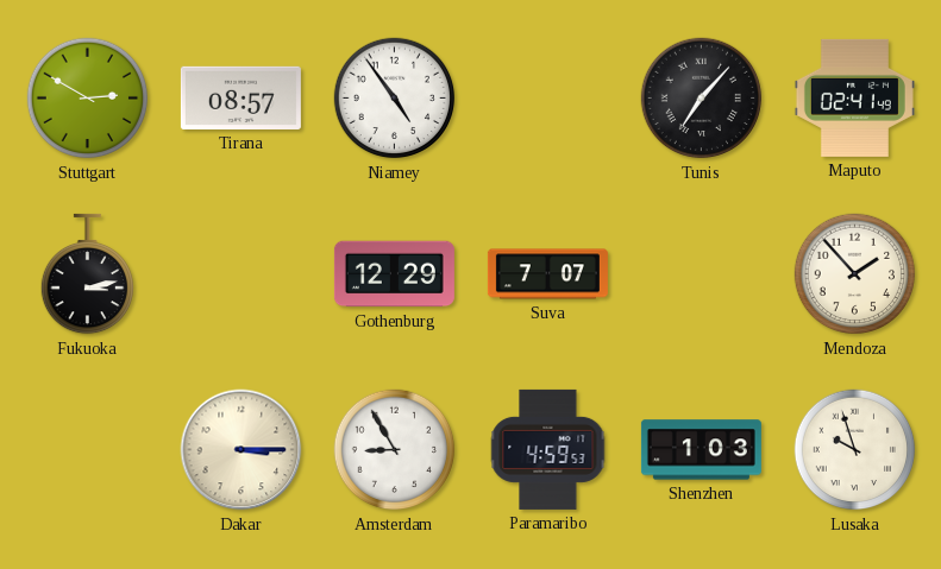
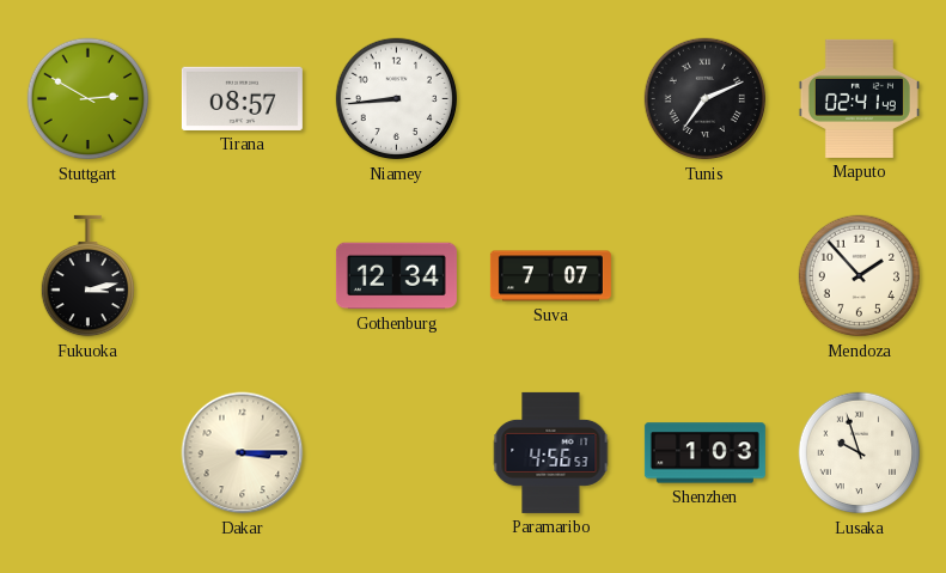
Niamey: 4:54 -> 8:44 (397, 99)
Tunis: 7:07 -> 7:11 (706, 99)
Gothenburg: 12:29 -> 12:34 (396, 276)
Amsterdam: 8:55 -> none (395, 450)
Paramaribo: 4:59 -> 4:56 (551, 452)
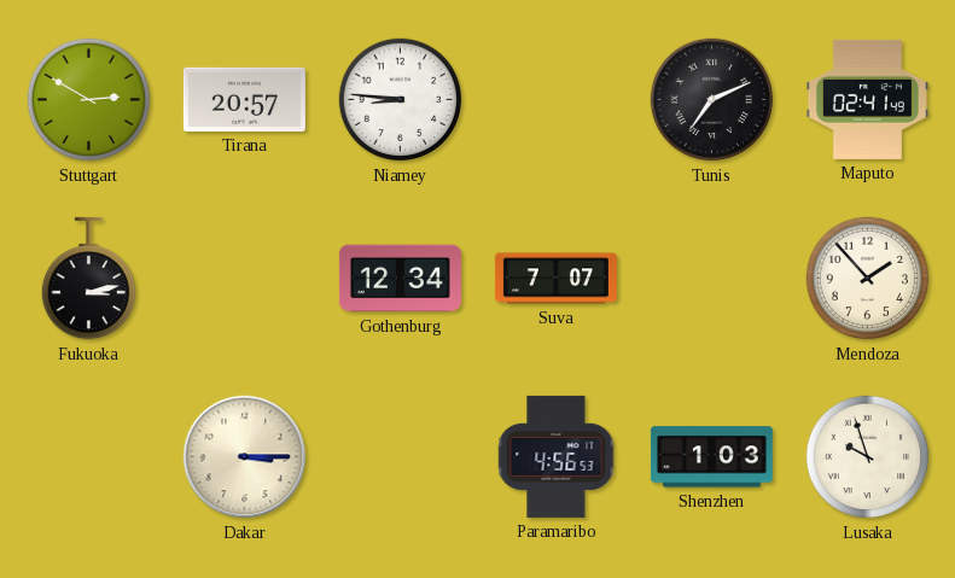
Tirana: 08:57 -> 20:57 (244, 99)
Niamey: 8:44 -> 8:46 (401, 100)
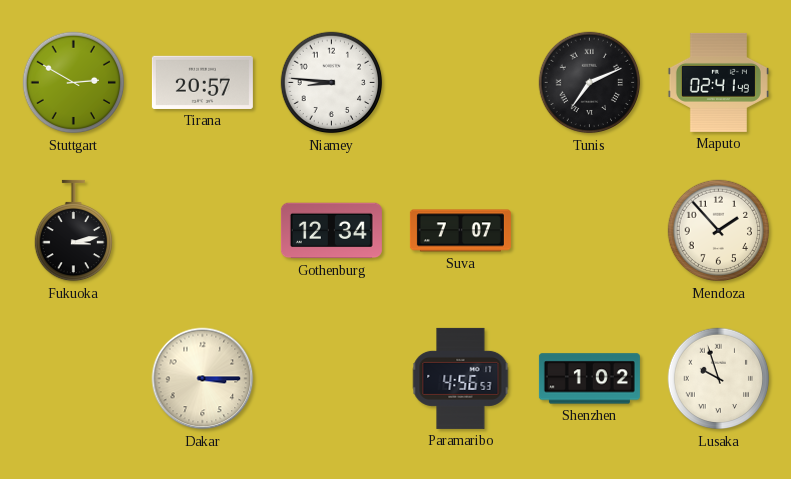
Shenzhen: 1:03 -> 1:02 (589, 379)
